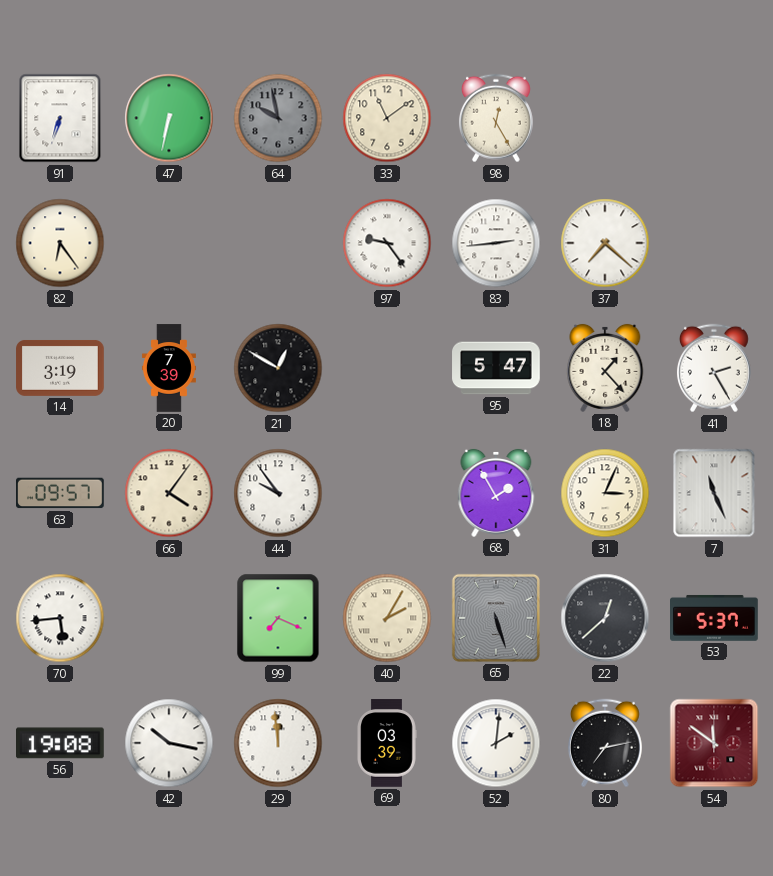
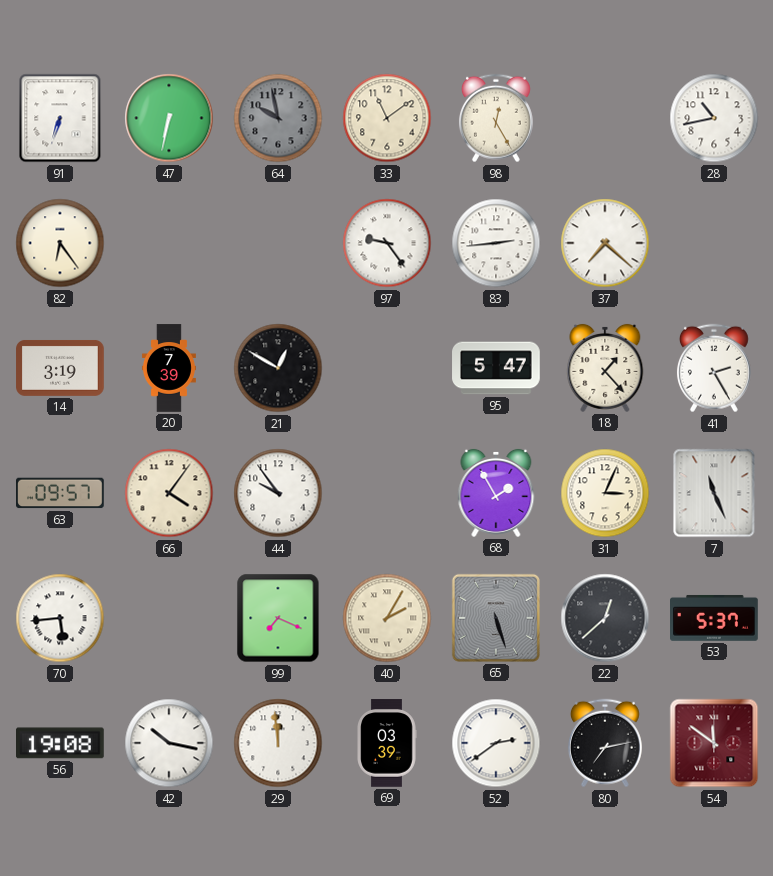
28: none -> 10:43 (714, 118)
52: 2:01 -> 2:39 (496, 743)
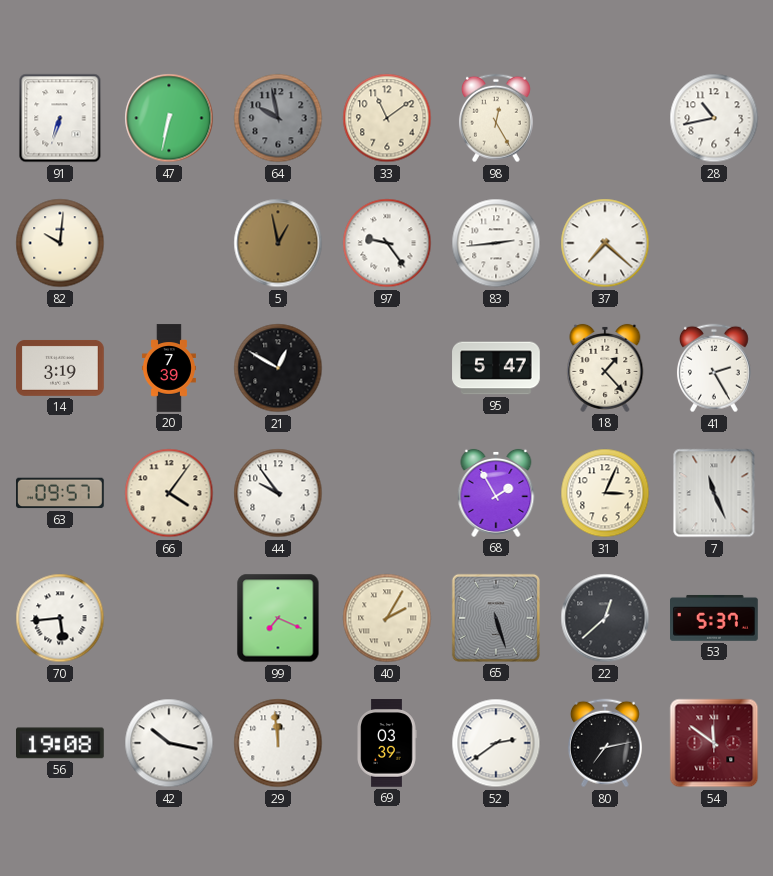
82: 6:24 -> 10:01 (60, 243)
5: none -> 12:58 (278, 243)
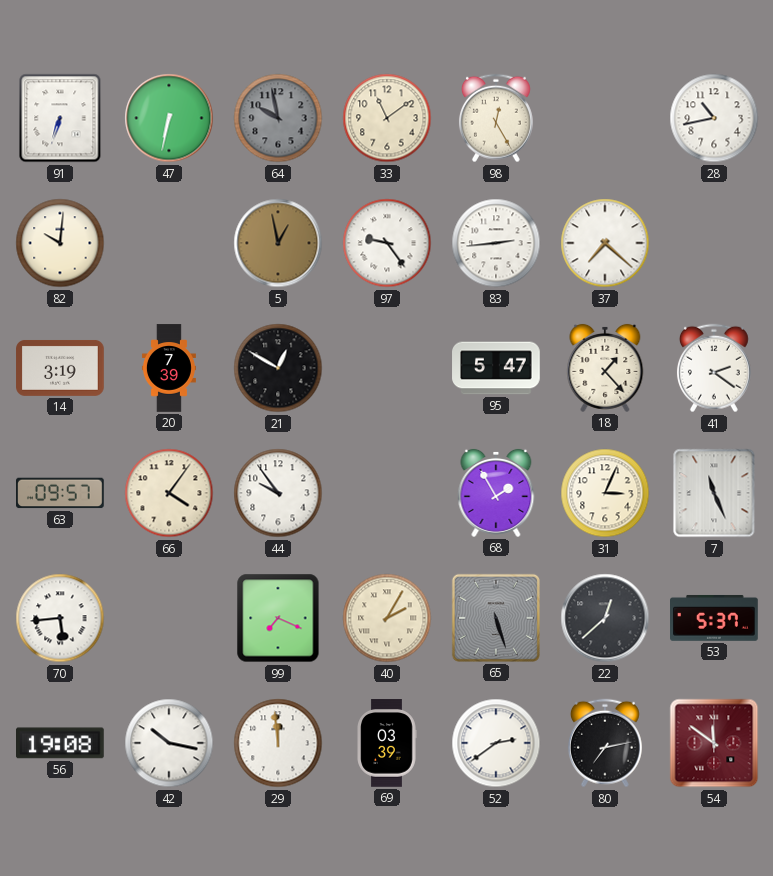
41: 2:25 -> 2:21 (714, 368)
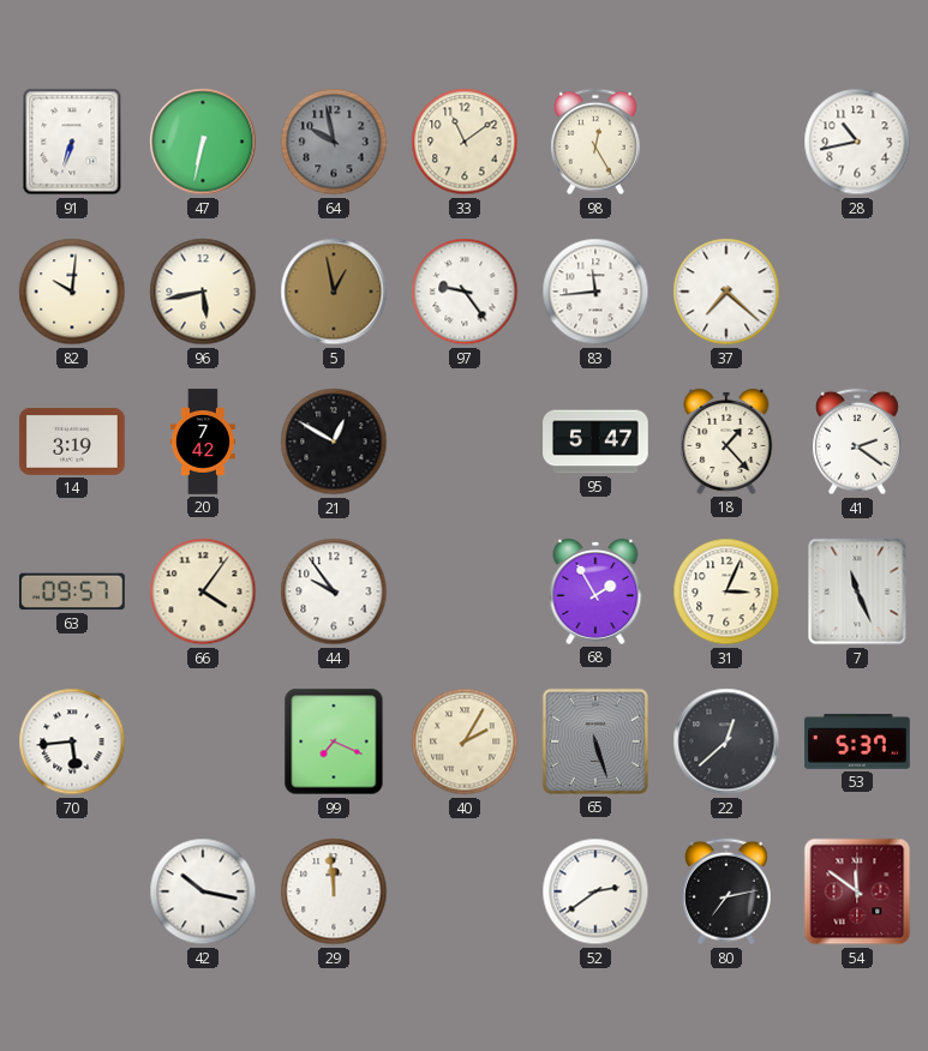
96: none -> 5:43 (203, 292)
83: 2:44 -> 11:44 (595, 292)
20: 7:39 -> 7:42 (203, 442)
56: 19:08 -> none (61, 743)
69: 03:39 -> none (387, 743)
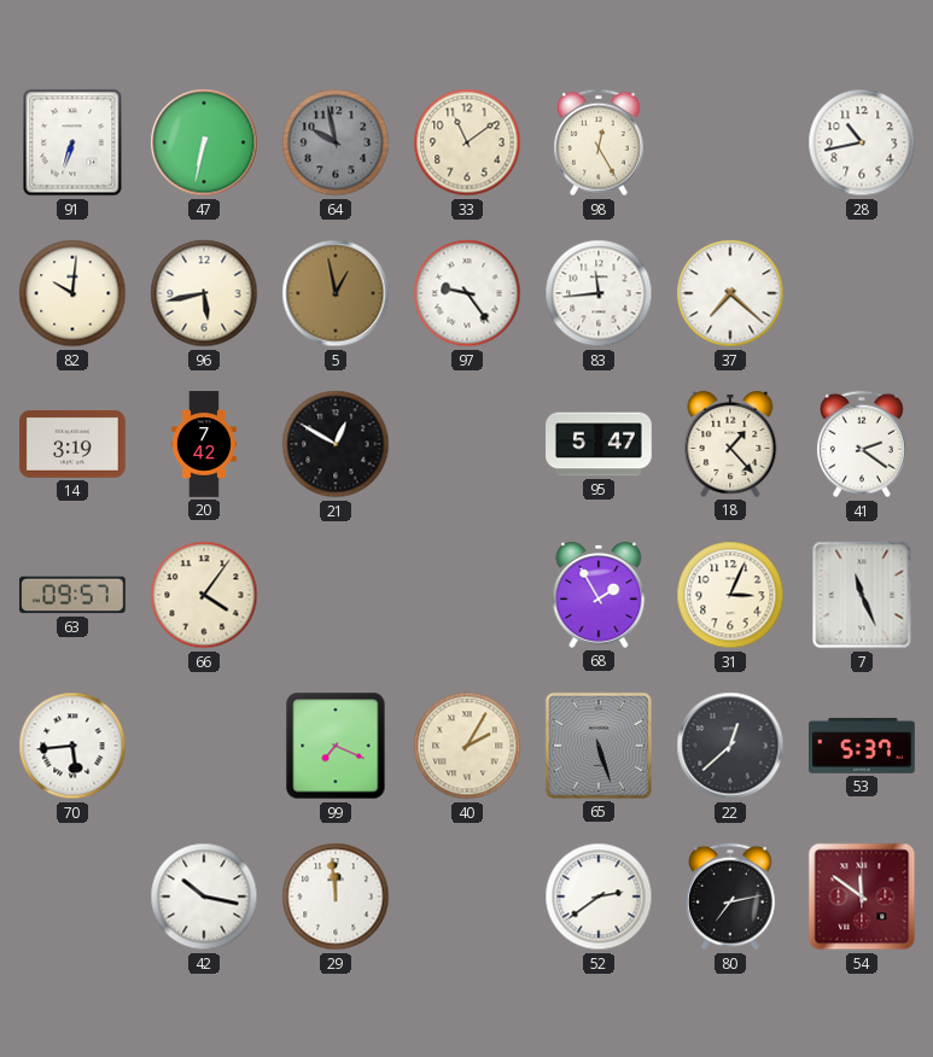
44: 9:54 -> none (334, 591)
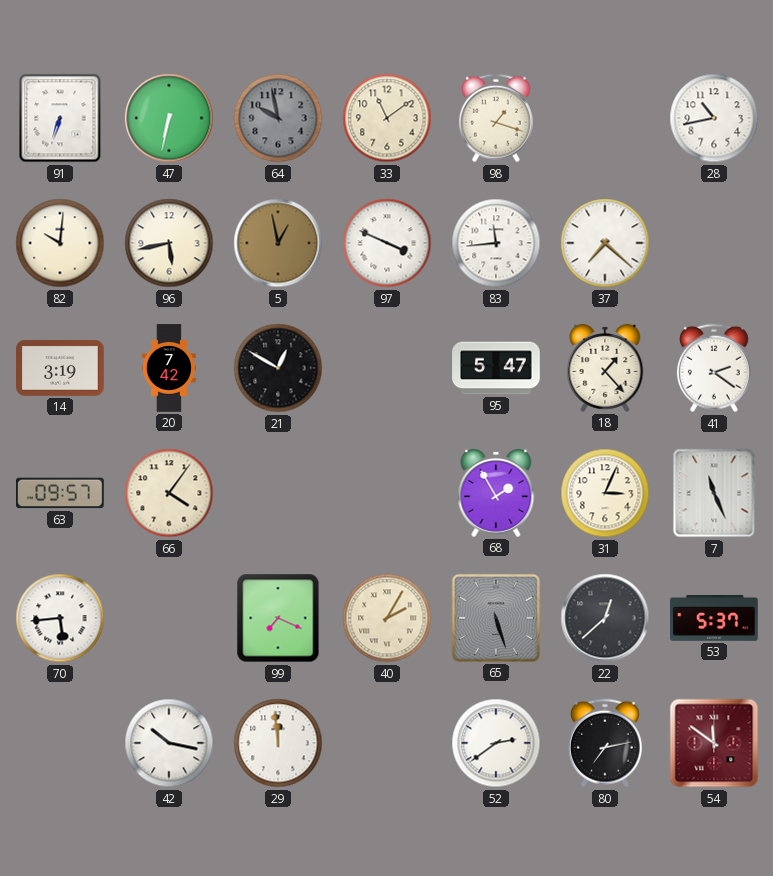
98: 12:25 -> 1:18 (496, 118)
97: 9:24 -> 3:49 (387, 243)
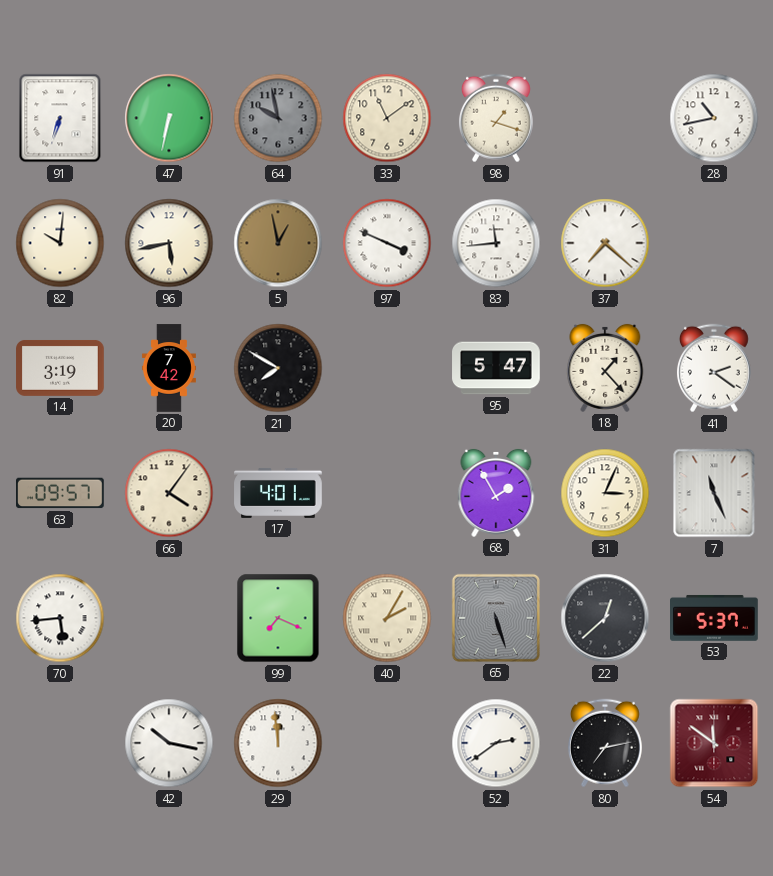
21: 12:50 -> 7:50 (278, 368)
17: none -> 4:01 (278, 493)
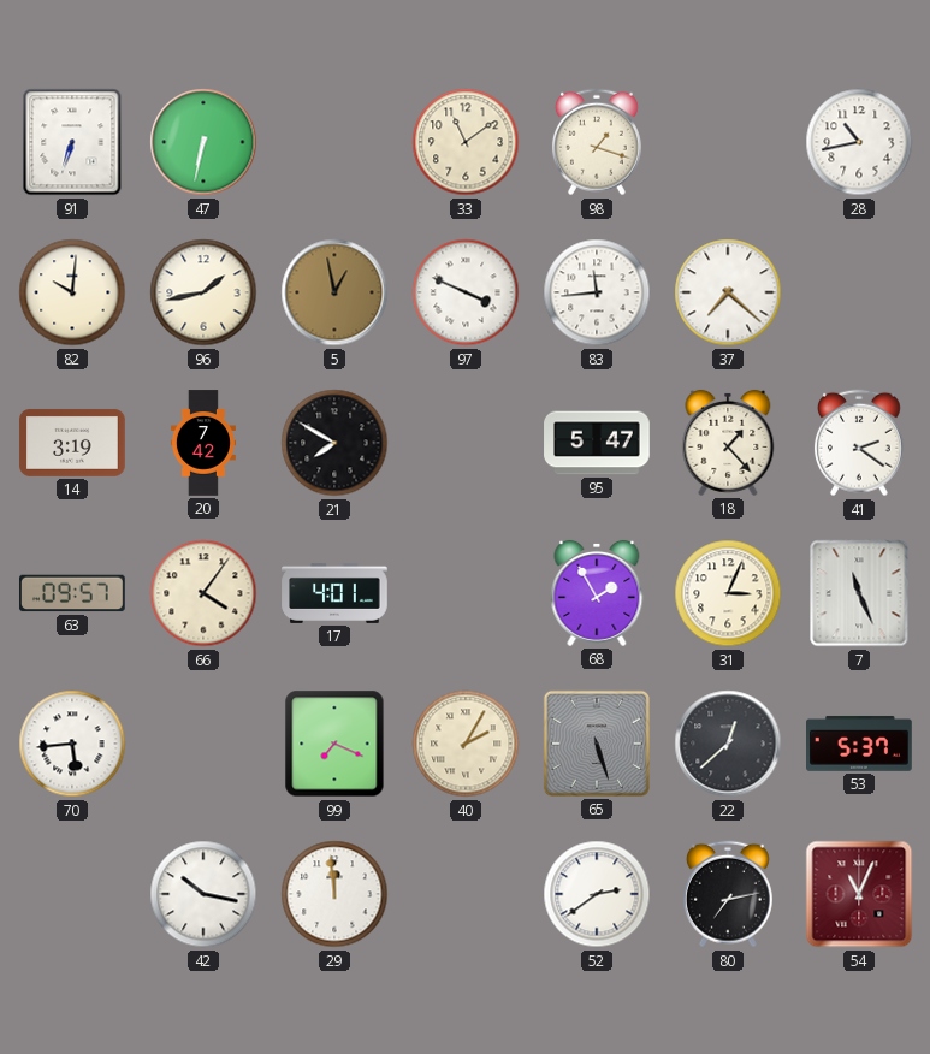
64: 9:58 -> none (278, 118)
96: 5:43 -> 1:43 (203, 292)
54: 11:51 -> 11:04 (859, 894)
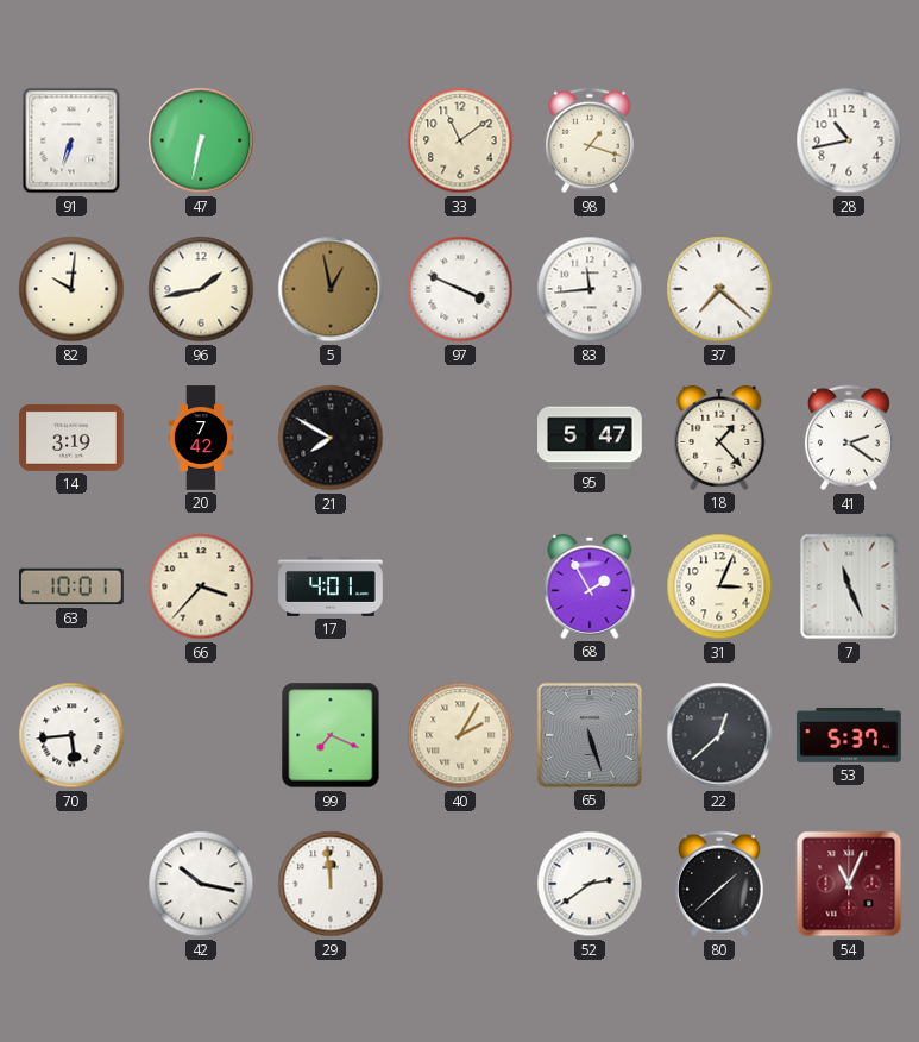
63: 09:57 -> 10:01 (73, 586)
66: 4:06 -> 3:37 (201, 586)
80: 7:13 -> 1:38 (719, 884)
